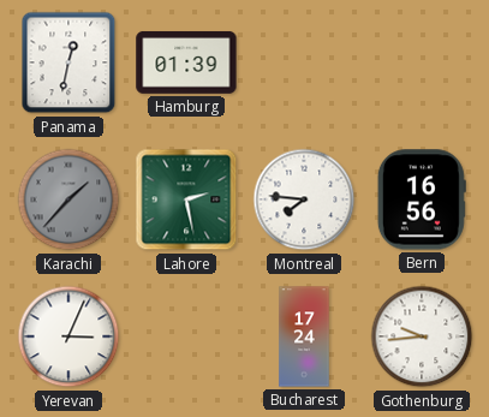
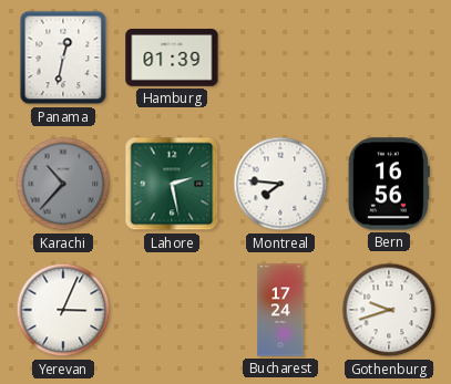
Karachi: 1:37 -> 10:37 (63, 184)
Gothenburg: 9:44 -> 9:42 (389, 310)
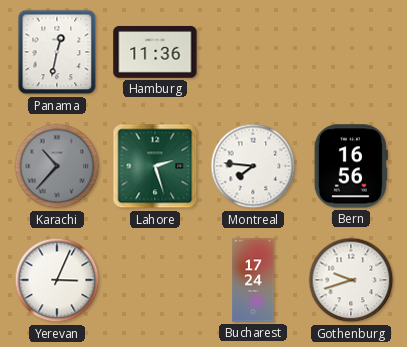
Hamburg: 01:39 -> 11:36 (155, 52)
Lahore: 2:28 -> 2:27 (155, 166)
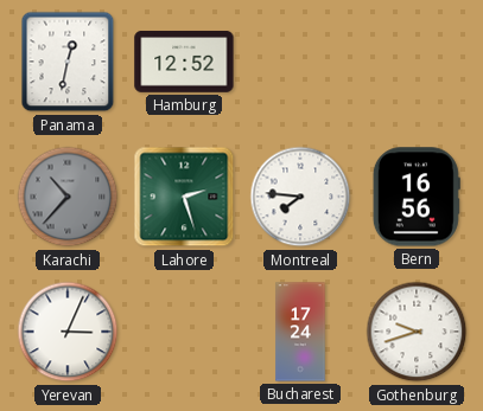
Hamburg: 11:36 -> 12:52 (184, 62)
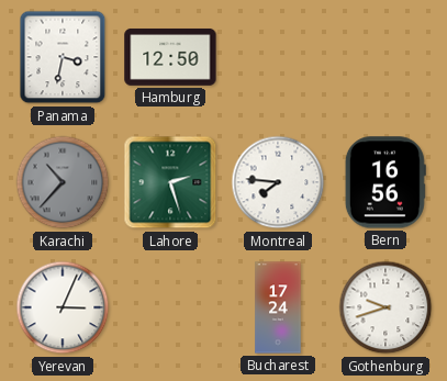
Panama: 12:32 -> 3:32 (63, 57)
Hamburg: 12:52 -> 12:50 (170, 57)
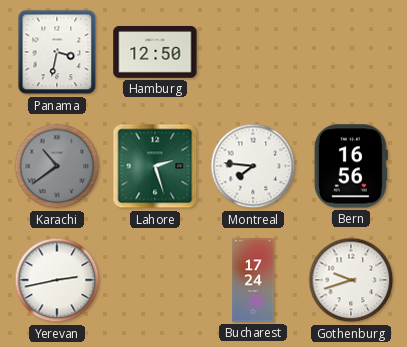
Karachi: 10:37 -> 10:39 (57, 166)
Yerevan: 3:04 -> 2:43 (57, 280)
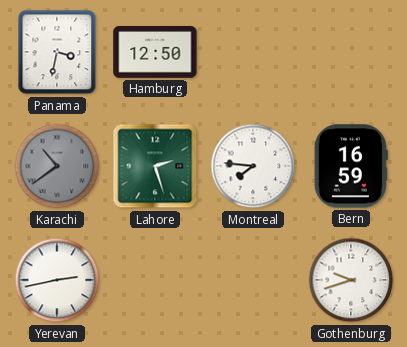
Bern: 16:56 -> 16:59 (351, 166)
Bucharest: 17:24 -> none (253, 280)
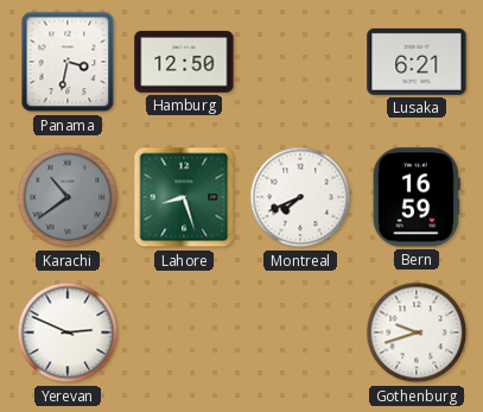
Lusaka: none -> 6:21 (417, 62)
Lahore: 2:27 -> 8:27 (184, 197)
Montreal: 7:46 -> 7:41 (300, 197)
Yerevan: 2:43 -> 2:49 (68, 332)
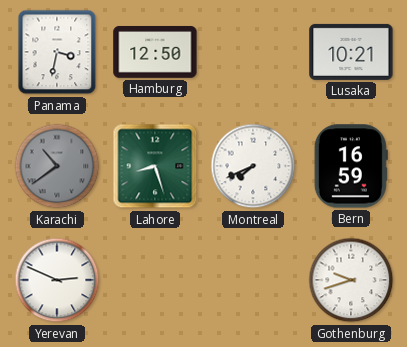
Lusaka: 6:21 -> 10:21 (351, 52)
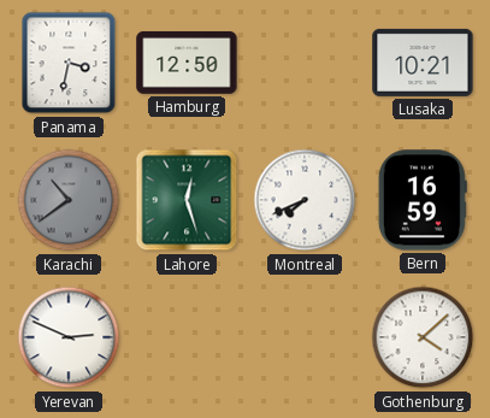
Lahore: 8:27 -> 12:27 (187, 200)
Gothenburg: 9:42 -> 4:08 (423, 337)
